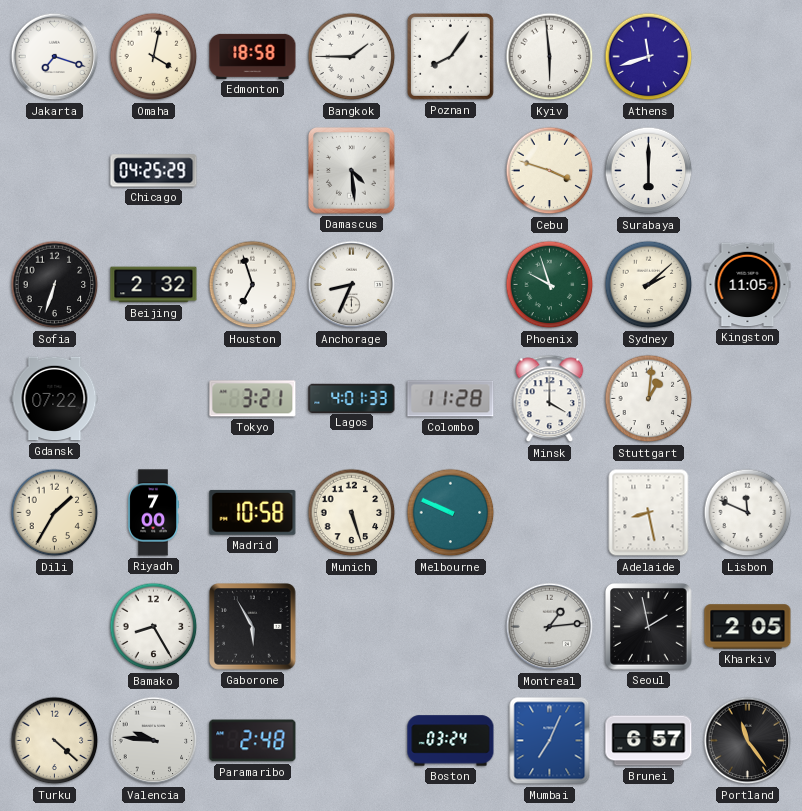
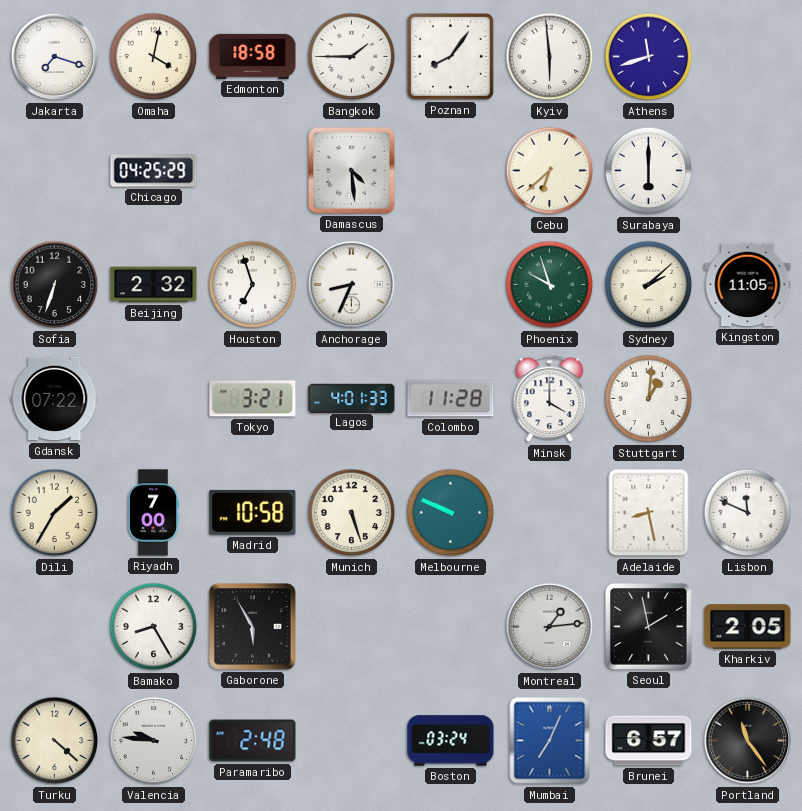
Cebu: 3:48 -> 6:38 (550, 171)
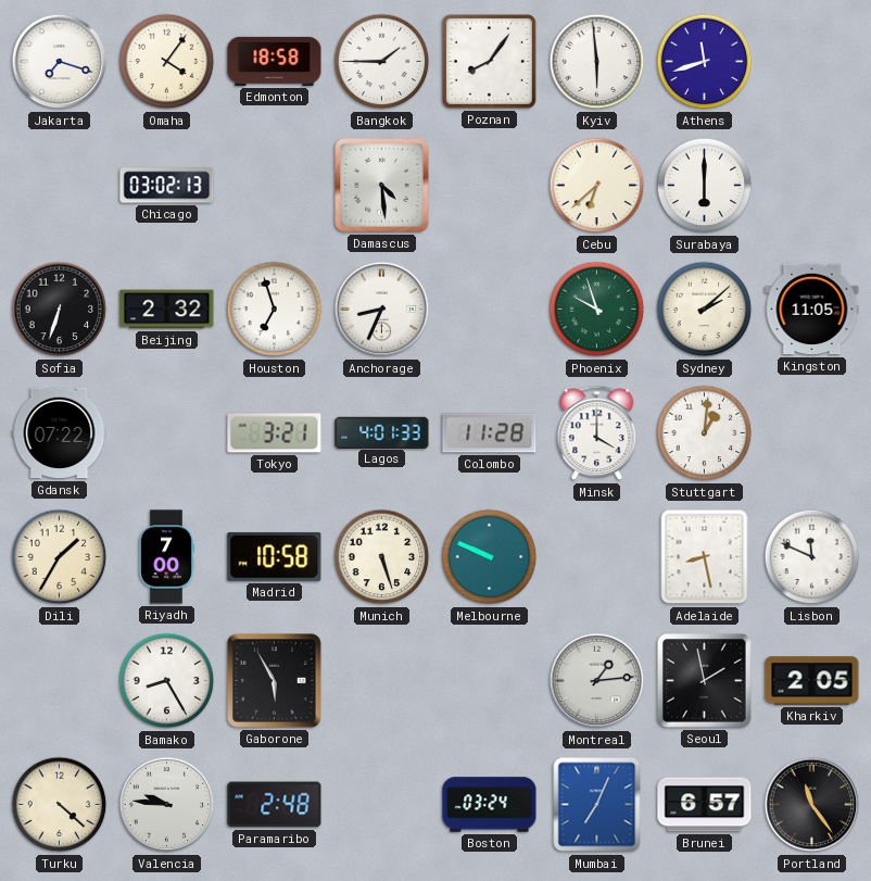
Omaha: 4:02 -> 4:06 (167, 62)
Chicago: 04:25 -> 03:02 (167, 186)
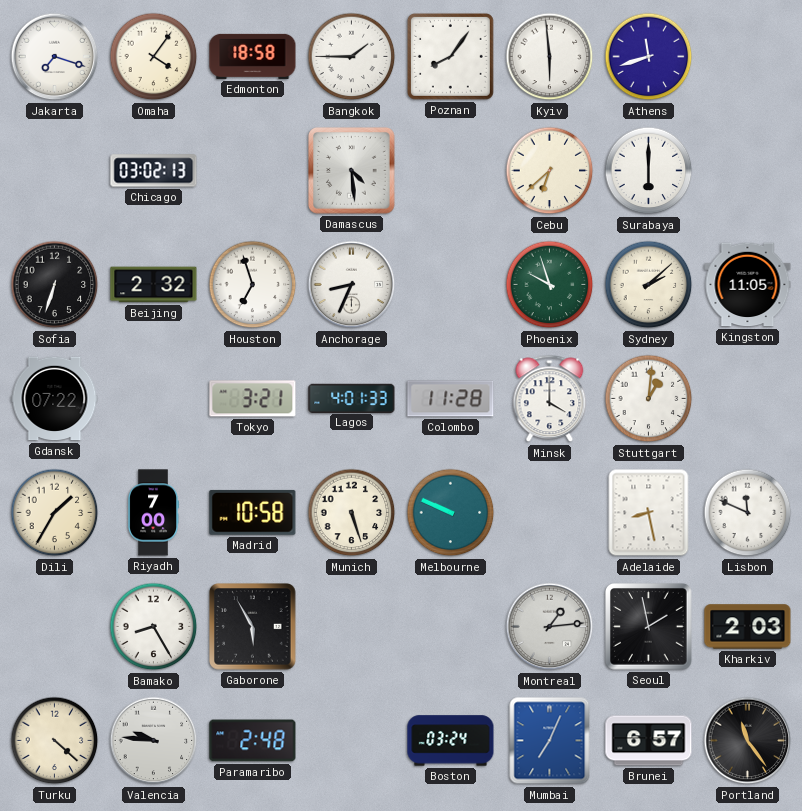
Kharkiv: 2:05 -> 2:03 (748, 627)
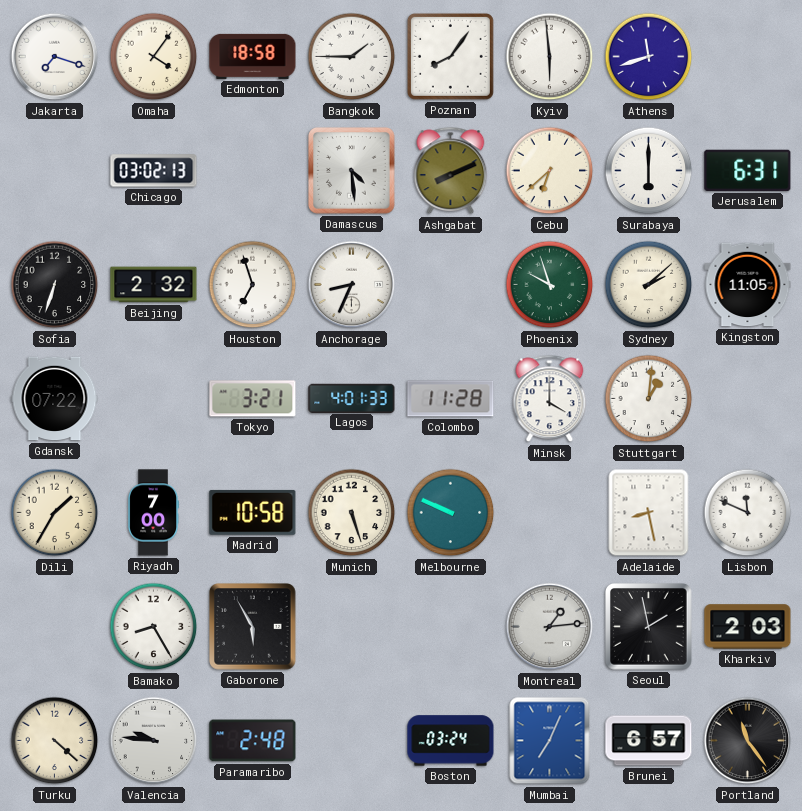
Ashgabat: none -> 8:11 (451, 171)
Jerusalem: none -> 6:31 (748, 170)
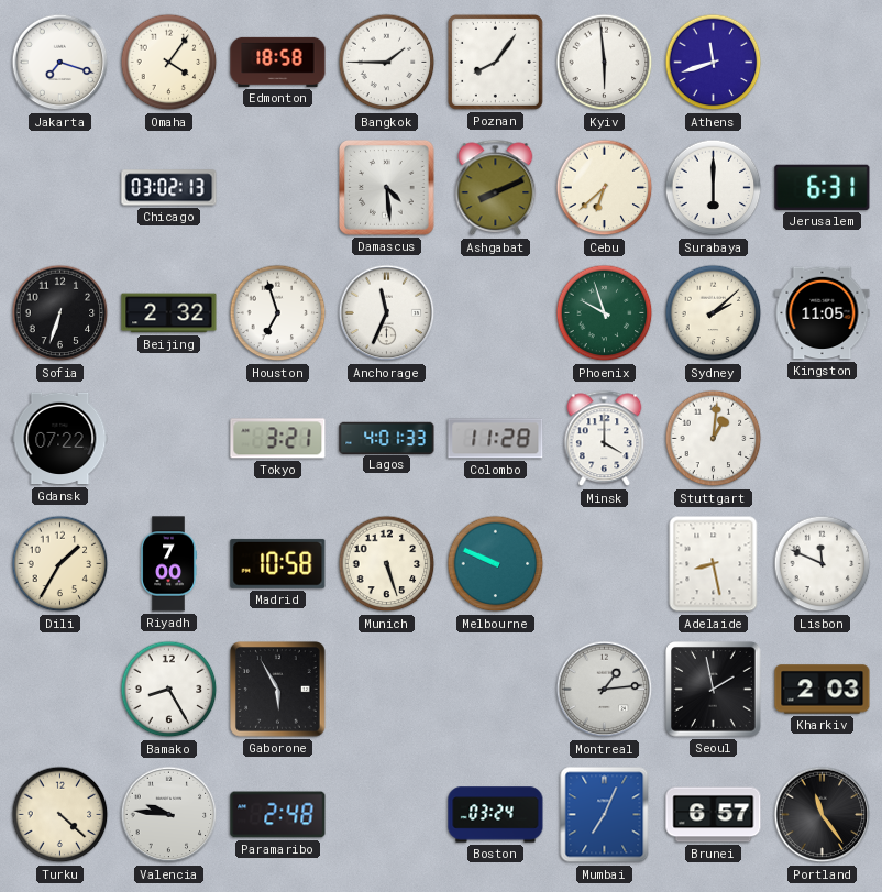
Anchorage: 8:34 -> 11:34 (387, 313)
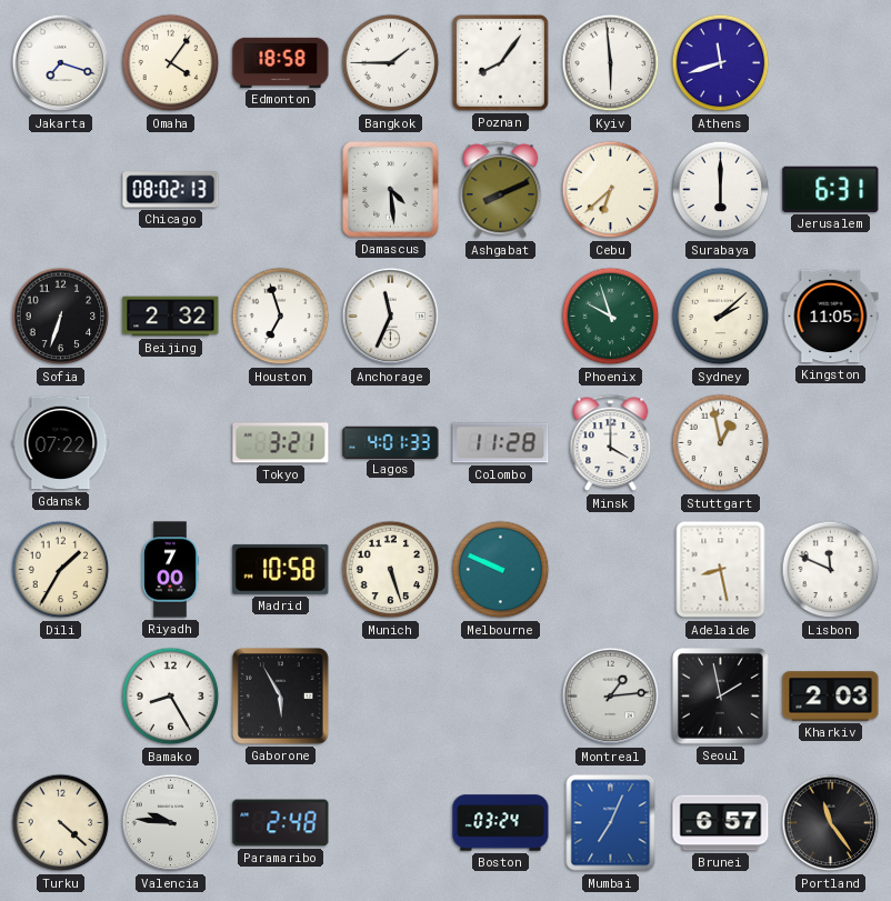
Chicago: 03:02 -> 08:02 (171, 190)
Stuttgart: 1:01 -> 12:58 (721, 443)
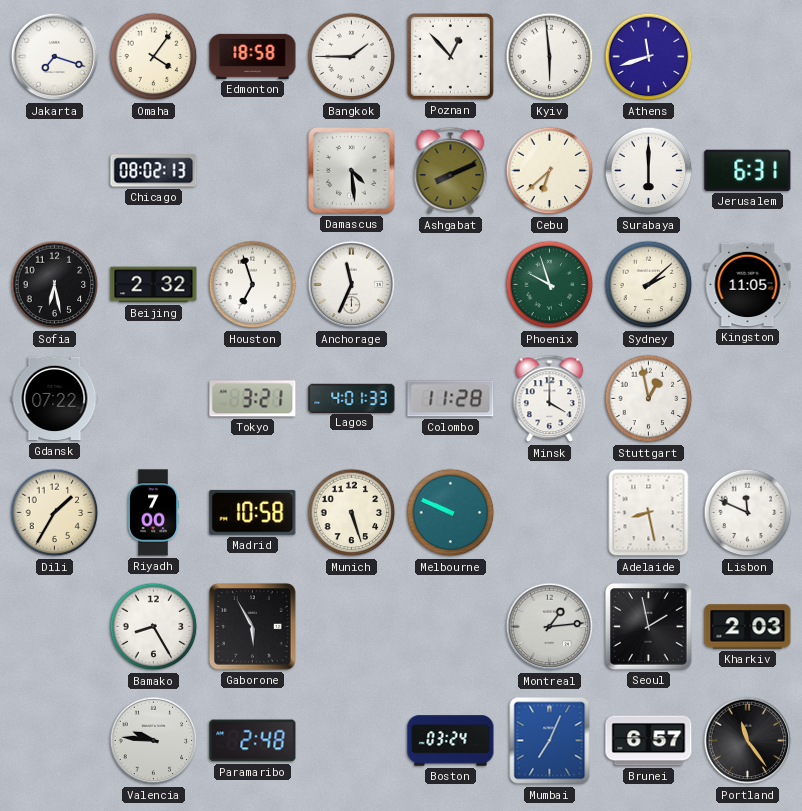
Poznan: 8:06 -> 12:53 (450, 56)
Sofia: 6:33 -> 6:28 (55, 285)
Turku: 4:22 -> none (61, 823)
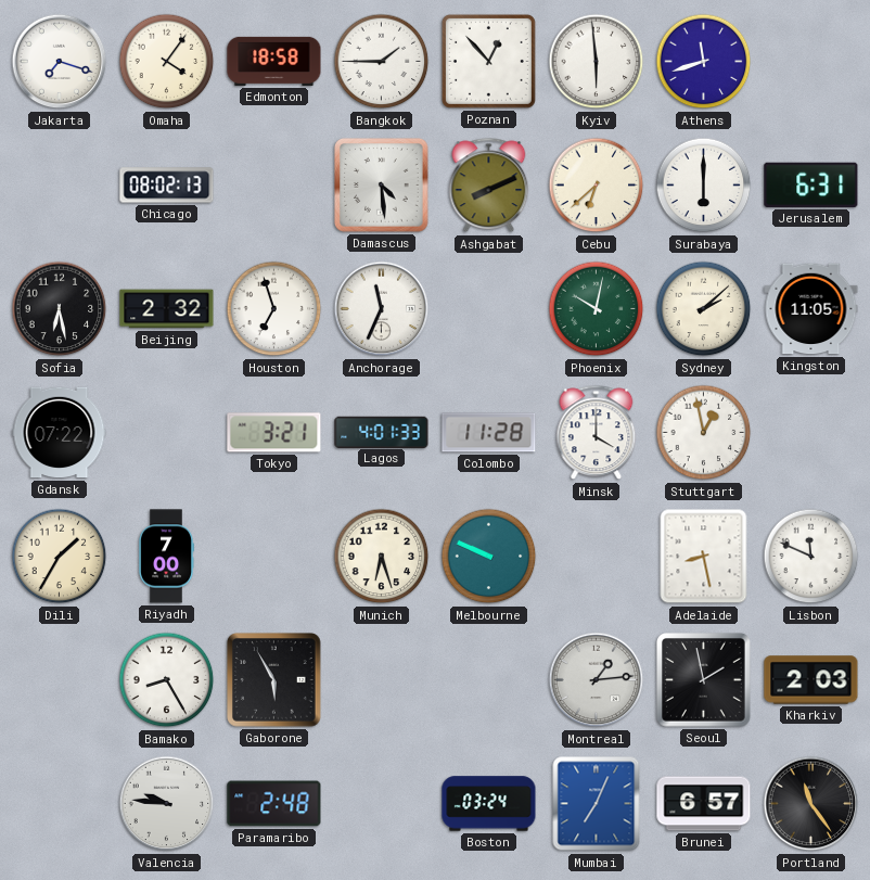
Phoenix: 9:57 -> 10:02 (597, 309)
Madrid: 10:58 -> none (253, 512)
Munich: 5:27 -> 6:27 (382, 557)
